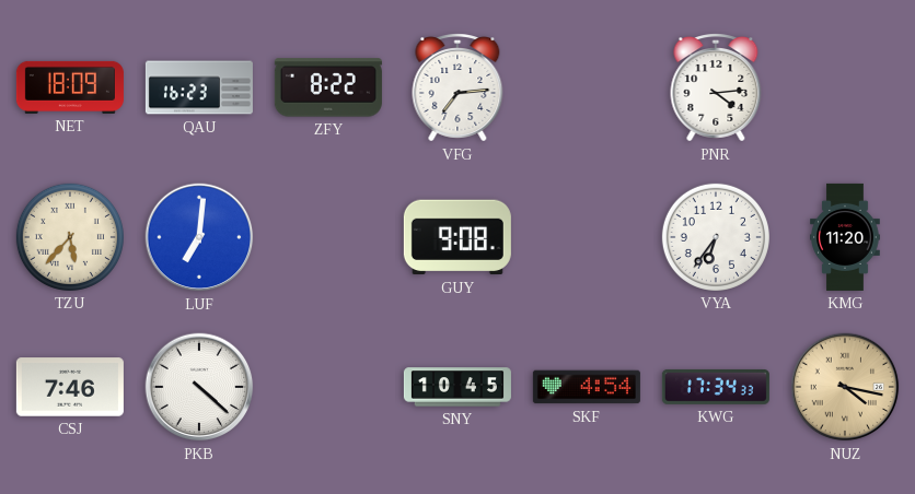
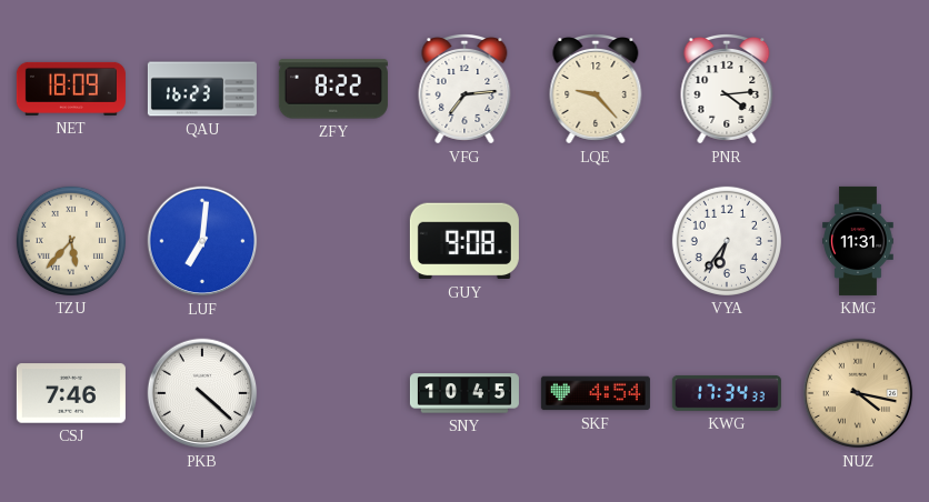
LQE: none -> 9:23 (596, 90)
KMG: 11:20 -> 11:31 (858, 241)
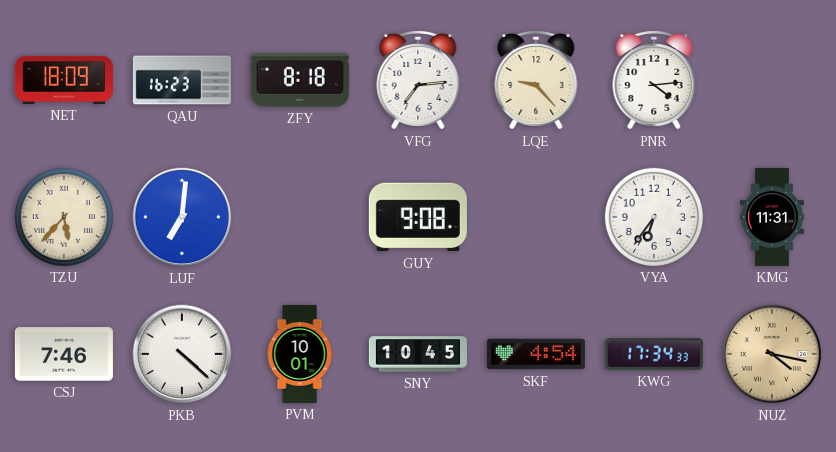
ZFY: 8:22 -> 8:18 (300, 80)
PVM: none -> 10:01 (300, 354)
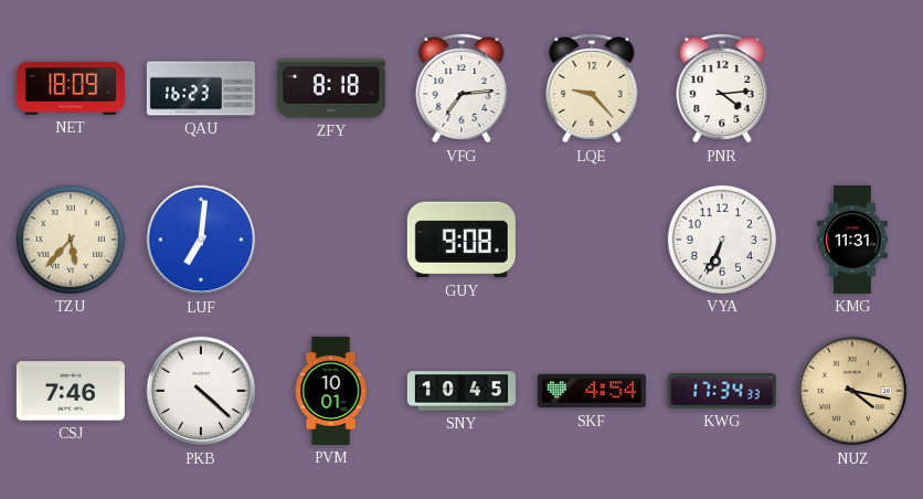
VYA: 6:36 -> 6:34 (722, 240)
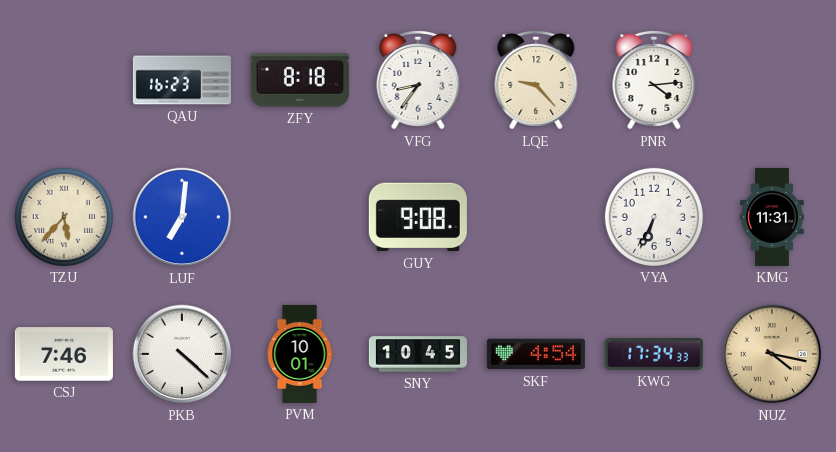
NET: 18:09 -> none (71, 88)
VFG: 7:14 -> 8:36 (418, 81)
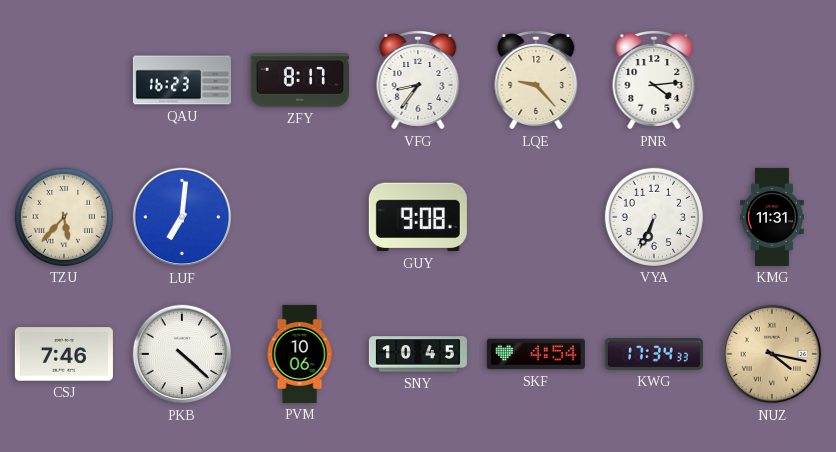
ZFY: 8:18 -> 8:17 (300, 80)
PVM: 10:01 -> 10:06 (300, 354)
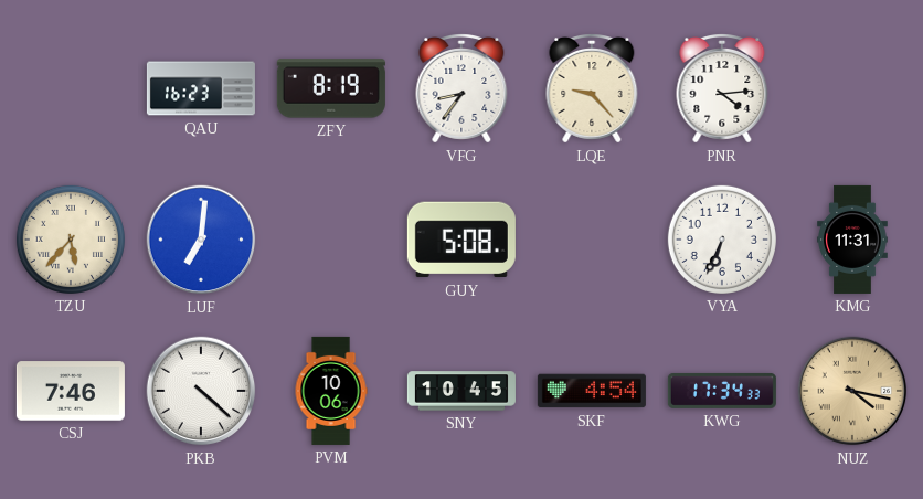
ZFY: 8:17 -> 8:19 (331, 88)
GUY: 9:08 -> 5:08 (462, 240)
